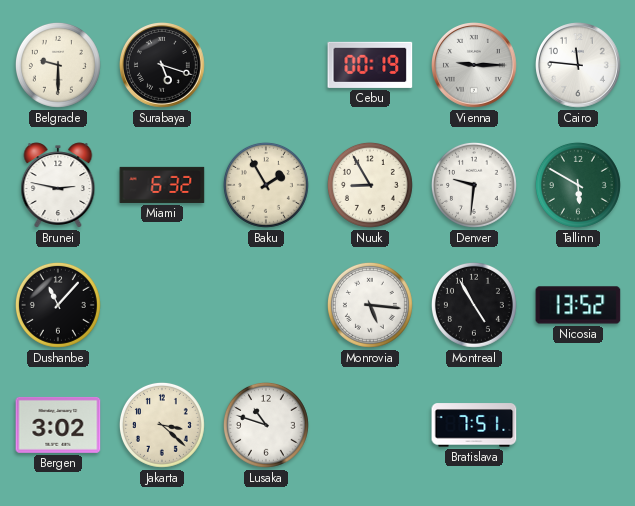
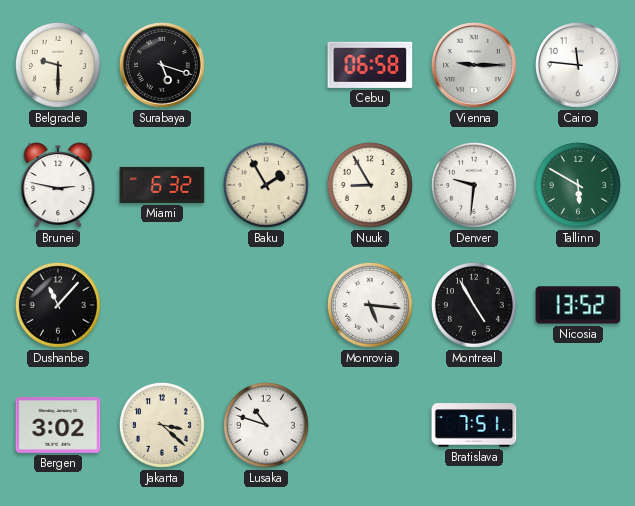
Cebu: 00:19 -> 06:58 (370, 65)
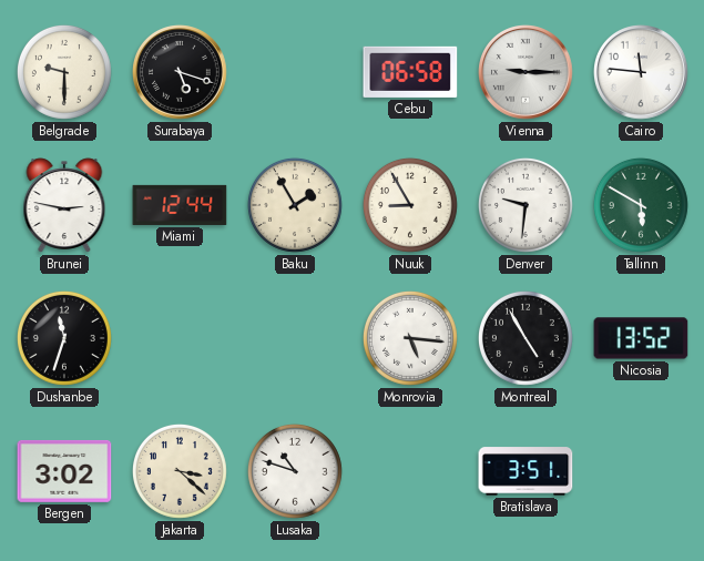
Miami: 6:32 -> 12:44 (180, 205)
Dushanbe: 11:07 -> 11:33 (64, 338)
Bratislava: 7:51 -> 3:51 (526, 471)
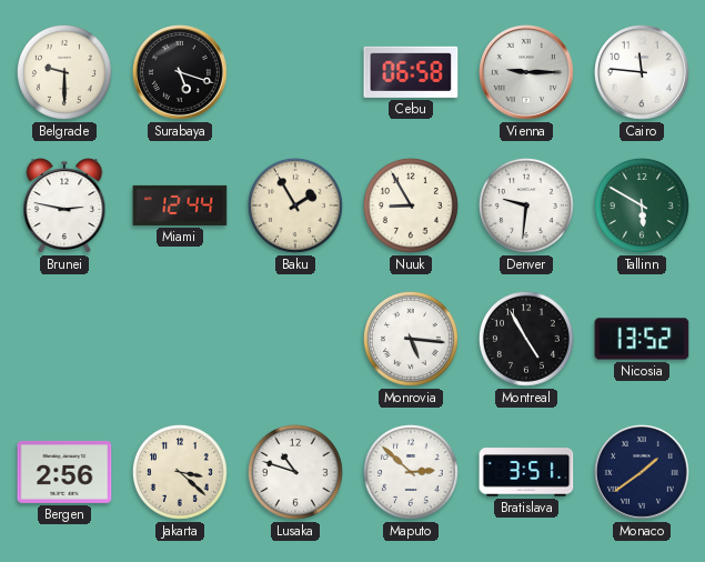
Dushanbe: 11:33 -> none (64, 338)
Bergen: 3:02 -> 2:56 (64, 472)
Maputo: none -> 2:52 (411, 472)
Monaco: none -> 1:39 (643, 473)
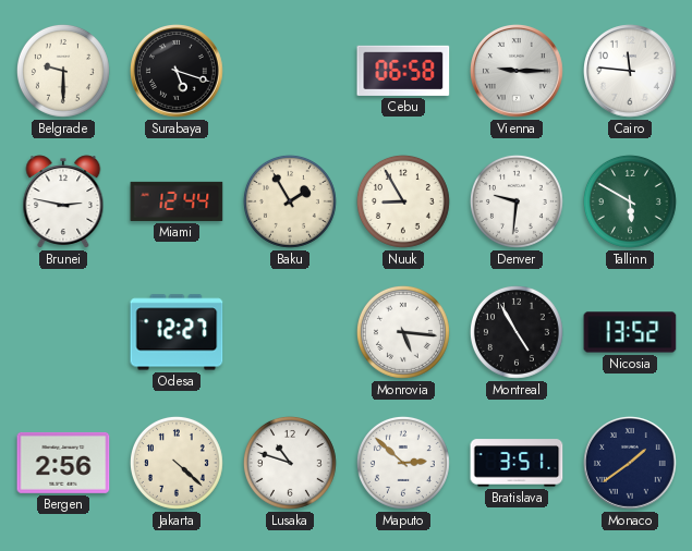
Odesa: none -> 12:27 (177, 332)
Jakarta: 3:22 -> 4:22 (177, 463)
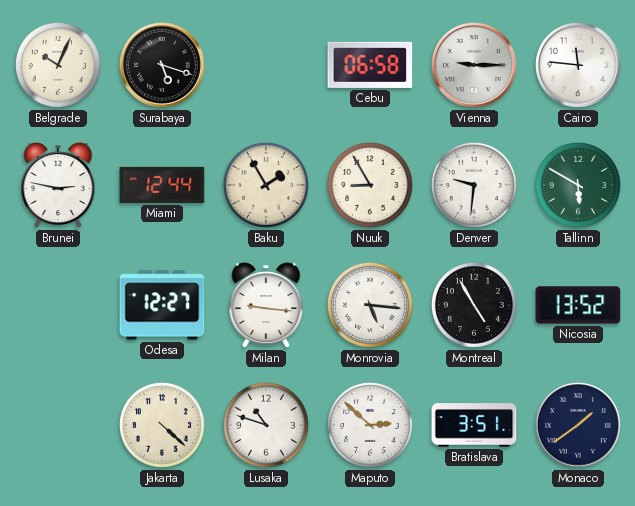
Belgrade: 9:30 -> 10:04 (58, 65)
Milan: none -> 9:16 (266, 305)
Bergen: 2:56 -> none (63, 463)
